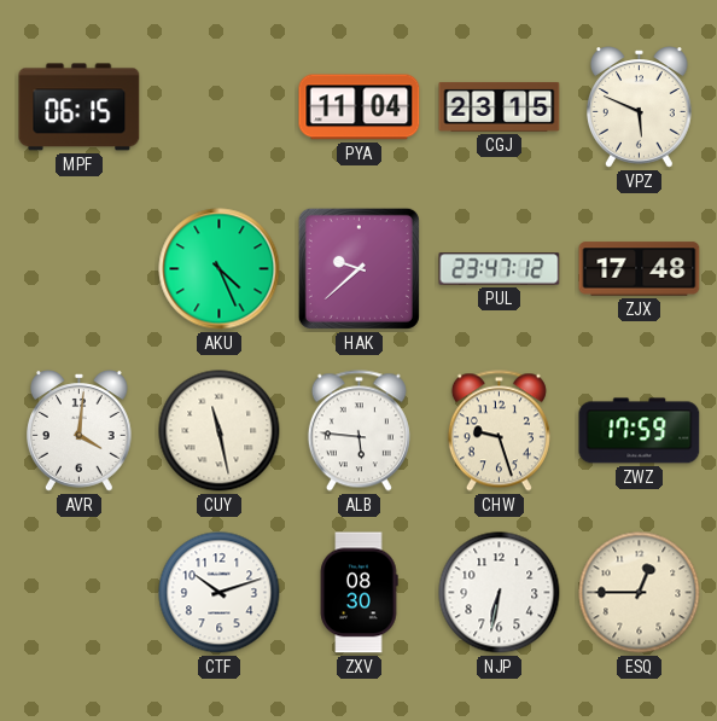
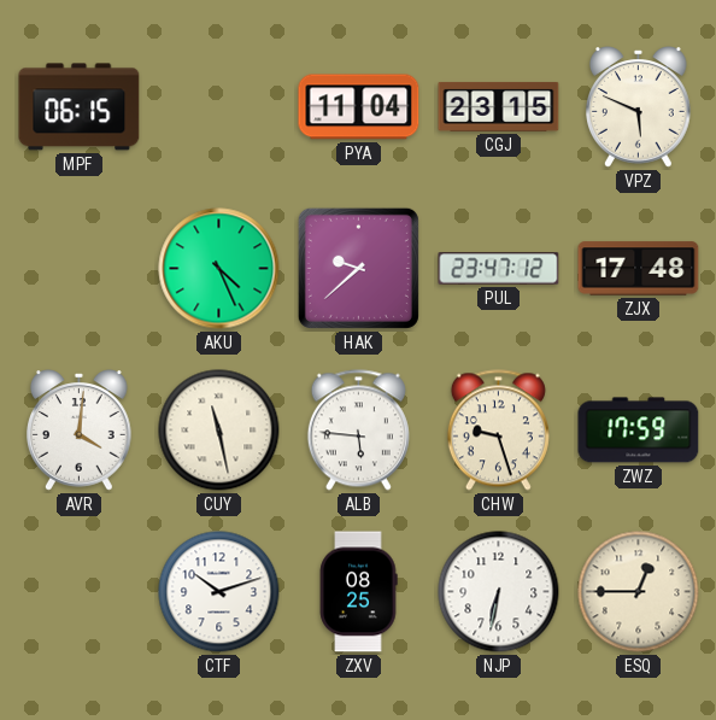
ZXV: 08:30 -> 08:25 (358, 592)
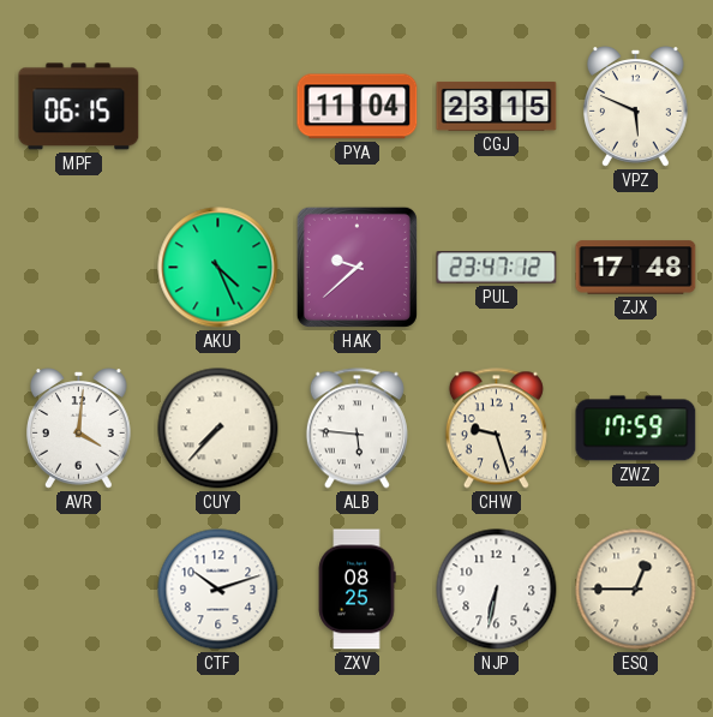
CUY: 11:28 -> 7:37 (218, 429)
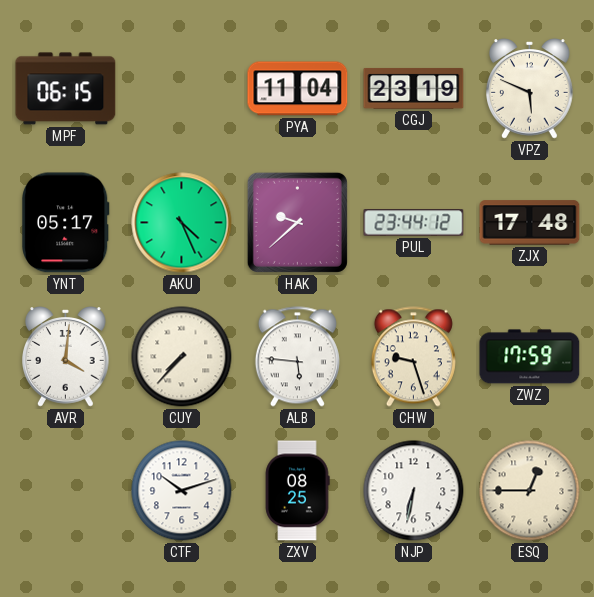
CGJ: 23:15 -> 23:19 (414, 88)
YNT: none -> 05:17 (66, 223)
PUL: 23:47 -> 23:44 (414, 223)
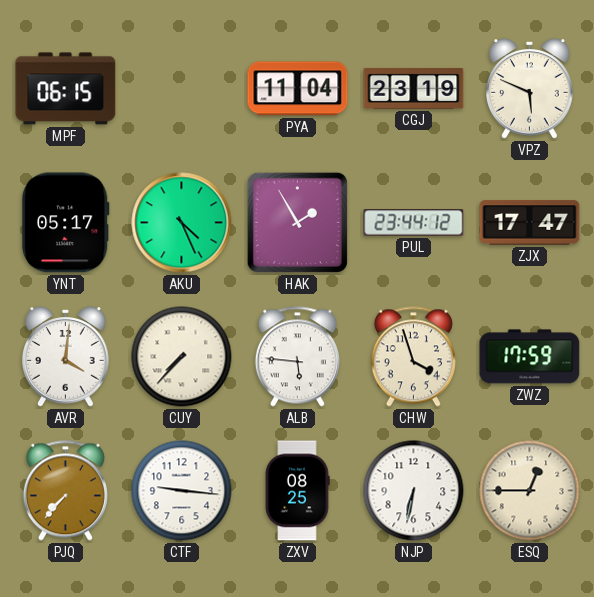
HAK: 9:38 -> 1:55 (297, 222)
ZJX: 17:48 -> 17:47 (530, 223)
CHW: 9:27 -> 3:57 (413, 357)
PJQ: none -> 7:37 (65, 491)
CTF: 10:12 -> 9:16 (182, 491)
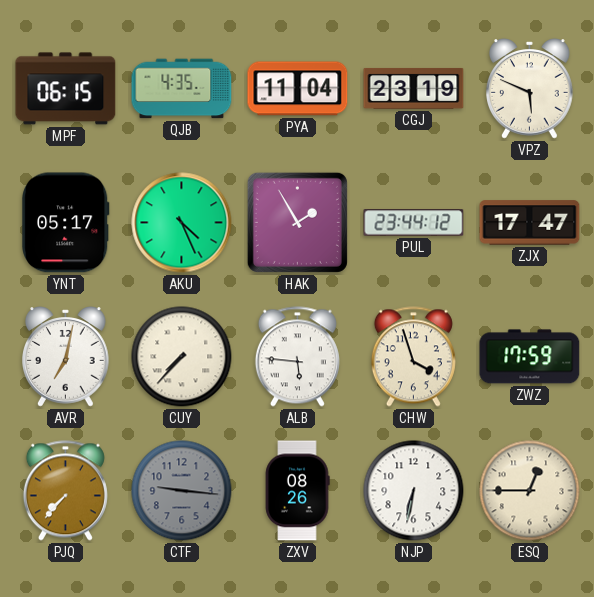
QJB: none -> 4:35 (182, 89)
AVR: 4:01 -> 7:02 (66, 357)
CTF dial: white -> grey (182, 491)
ZXV: 08:25 -> 08:26 (297, 491)
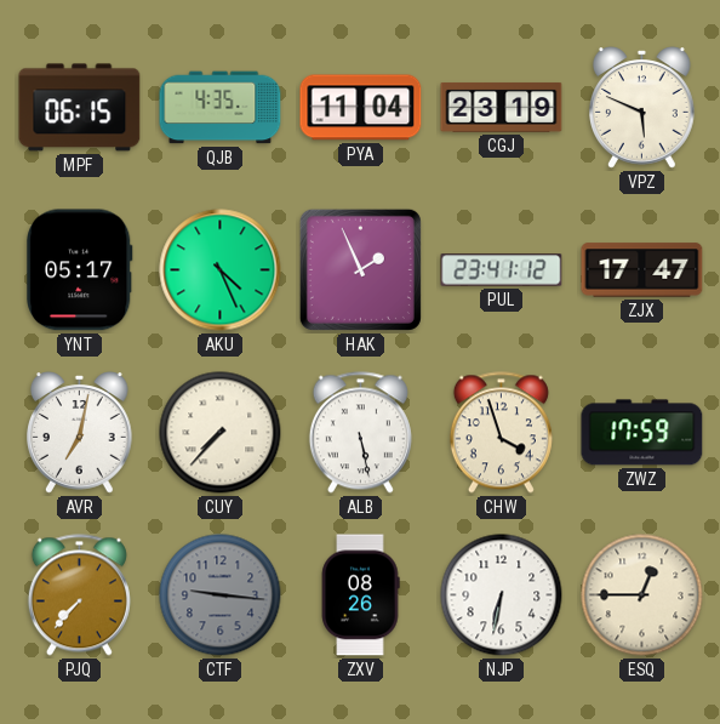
HAK: 1:55 -> 1:56 (360, 269)
PUL: 23:44 -> 23:41 (502, 270)
ALB: 5:46 -> 5:28 (360, 433)
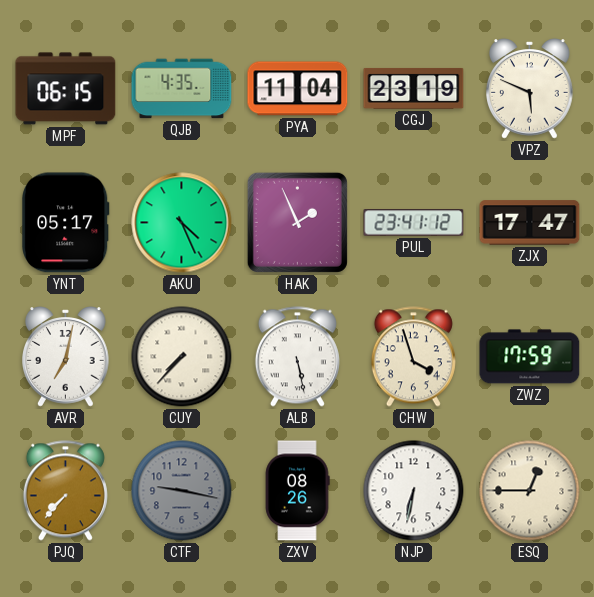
CTF: 9:16 -> 9:17 (182, 491)
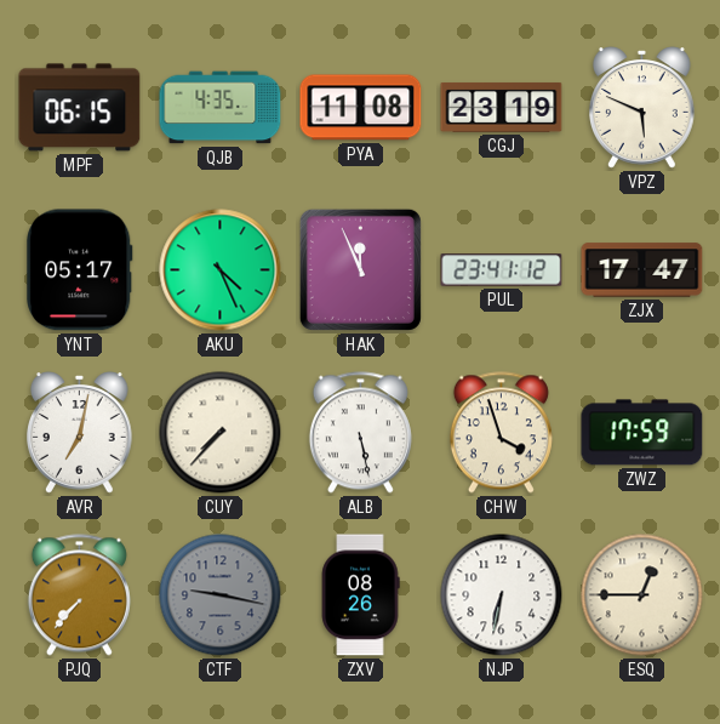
PYA: 11:04 -> 11:08 (361, 108)
HAK: 1:56 -> 11:56 (360, 269)
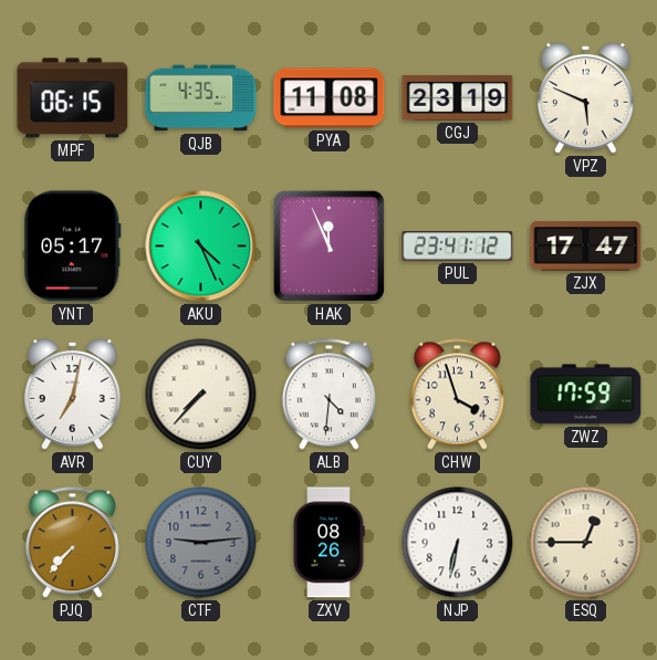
ALB: 5:28 -> 4:31 (328, 395)
CTF: 9:17 -> 9:14 (201, 543)
